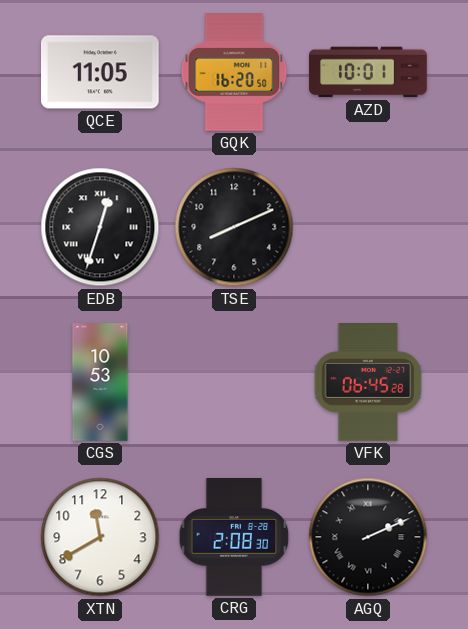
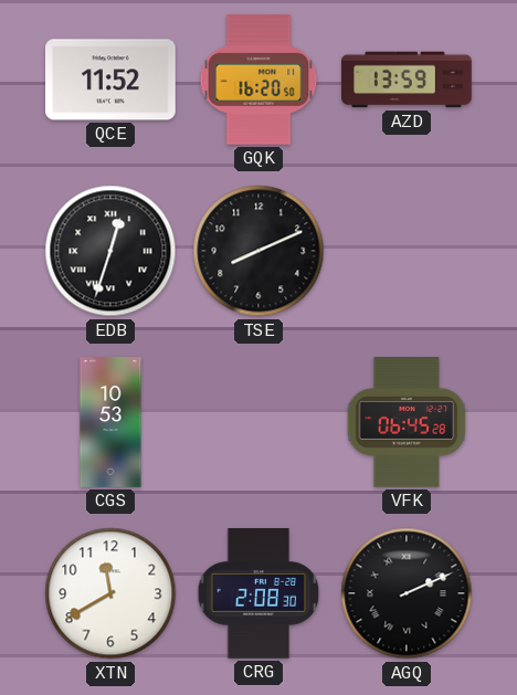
QCE: 11:05 -> 11:52 (112, 80)
AZD: 10:01 -> 13:59 (407, 80)
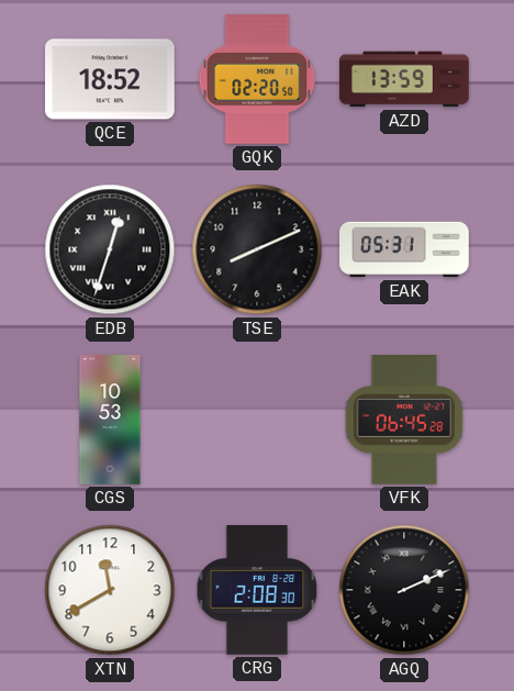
QCE: 11:52 -> 18:52 (111, 79)
GQK: 16:20 -> 02:20 (257, 79)
EAK: none -> 05:31 (404, 249)
